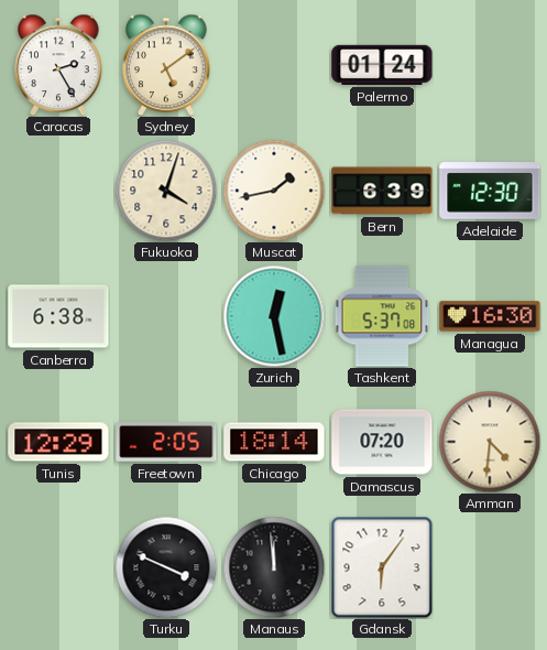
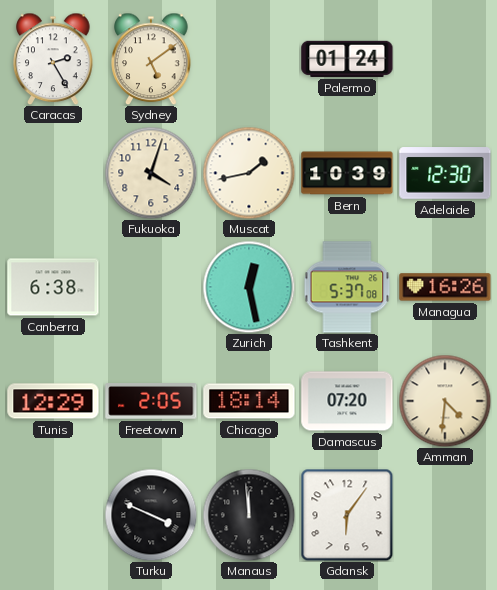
Bern: 6:39 -> 10:39 (347, 173)
Managua: 16:30 -> 16:26 (445, 287)
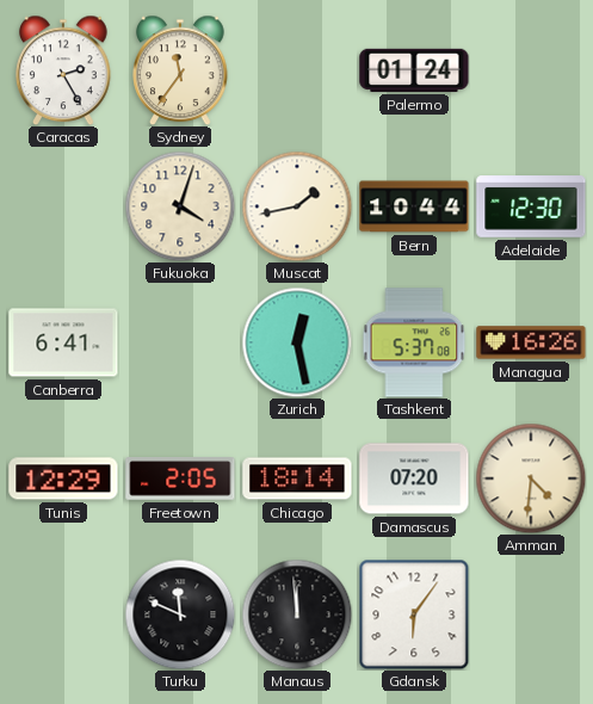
Sydney: 5:09 -> 11:36 (180, 70)
Bern: 10:39 -> 10:44 (414, 206)
Canberra: 6:38 -> 6:41 (63, 342)
Turku: 3:49 -> 11:49 (180, 615)
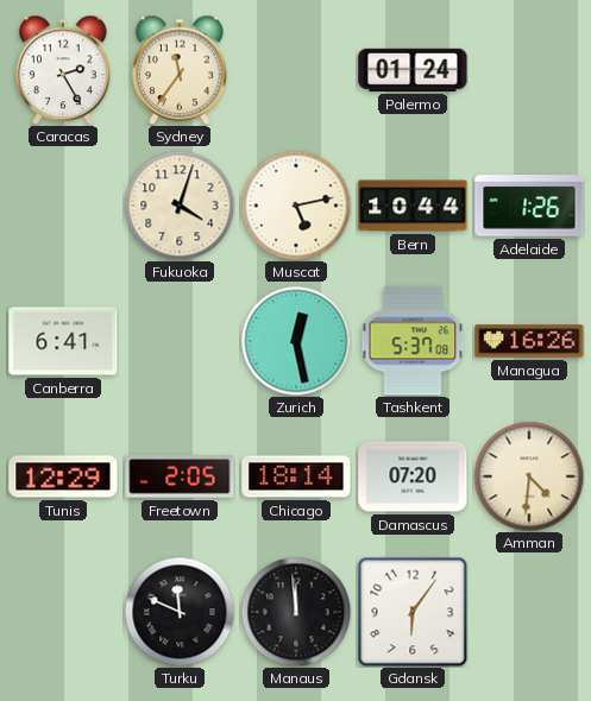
Muscat: 1:43 -> 5:13 (296, 206)
Adelaide: 12:30 -> 1:26 (529, 206)
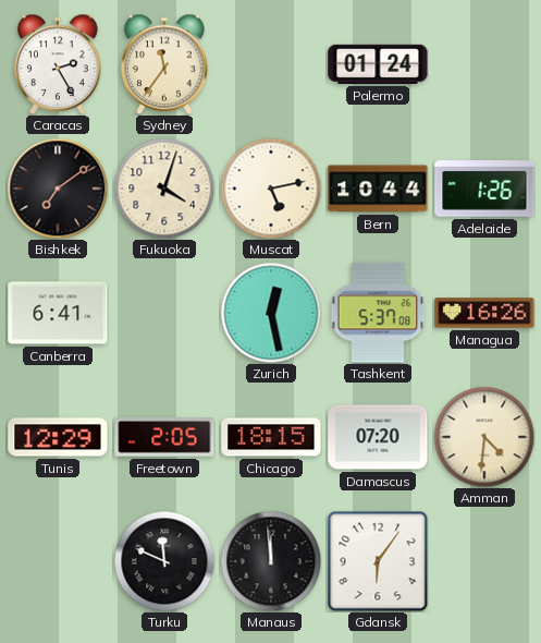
Bishkek: none -> 7:09 (58, 189)
Chicago: 18:14 -> 18:15 (271, 437)
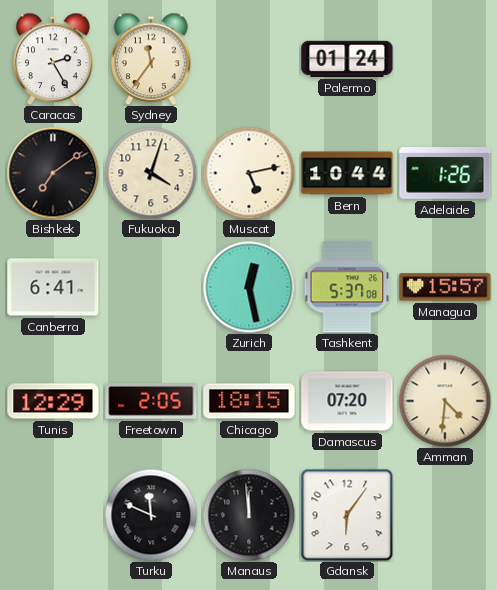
Managua: 16:26 -> 15:57 (445, 287)
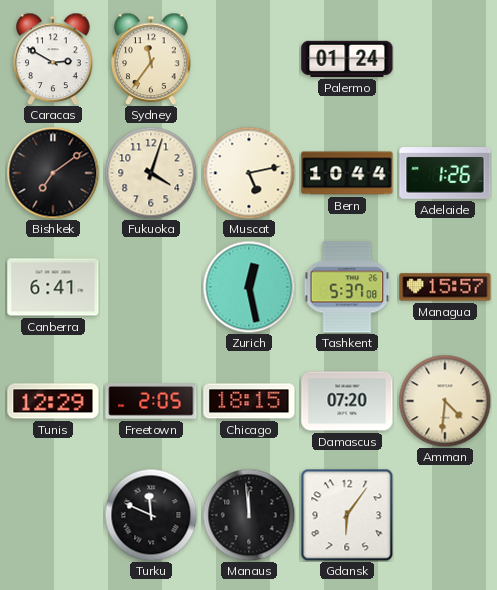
Caracas: 2:25 -> 2:50 (53, 59)
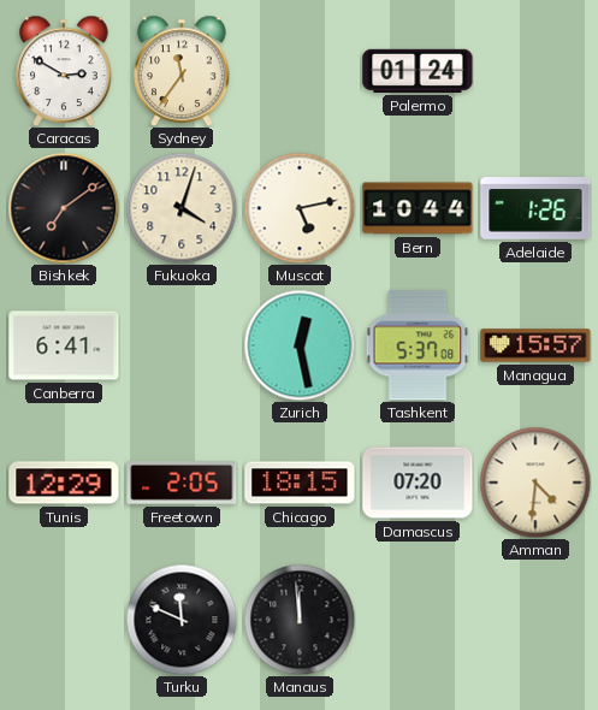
Gdansk: 6:06 -> none (347, 515)
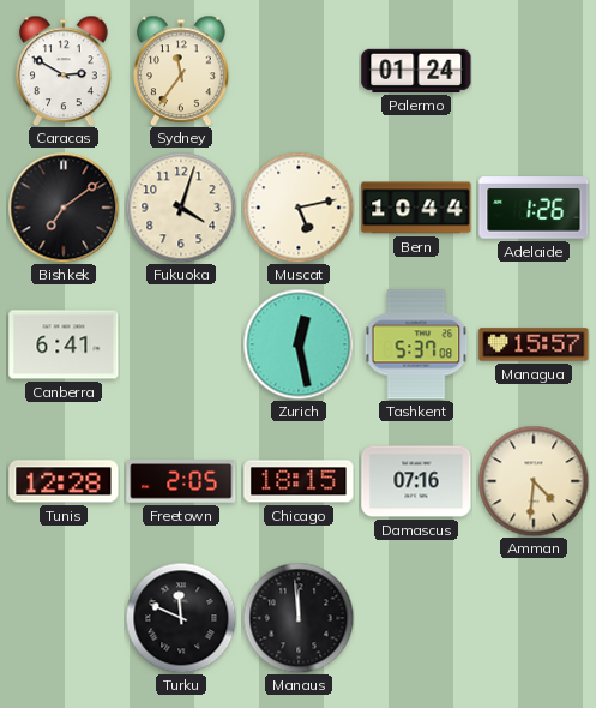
Tunis: 12:29 -> 12:28 (64, 481)
Damascus: 07:20 -> 07:16 (416, 481)
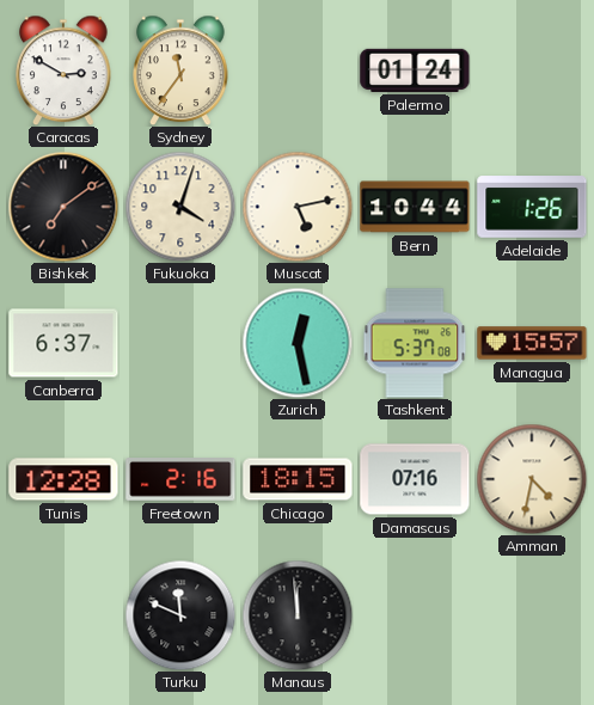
Canberra: 6:41 -> 6:37 (63, 343)
Freetown: 2:05 -> 2:16 (180, 480)
Amman: 4:31 -> 4:32 (532, 479)
